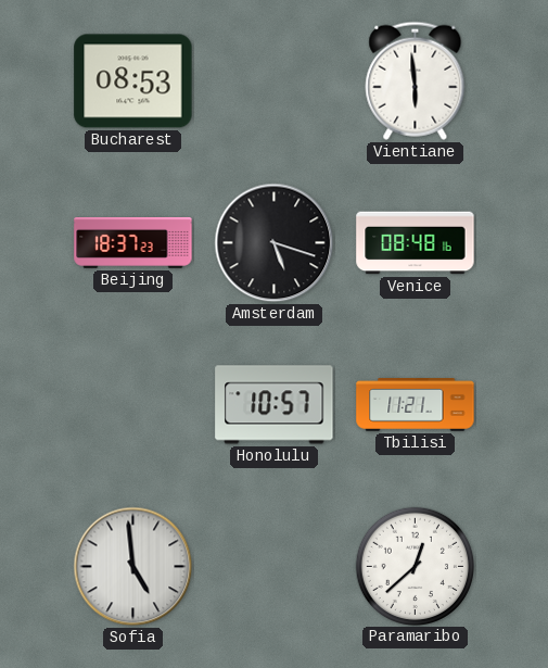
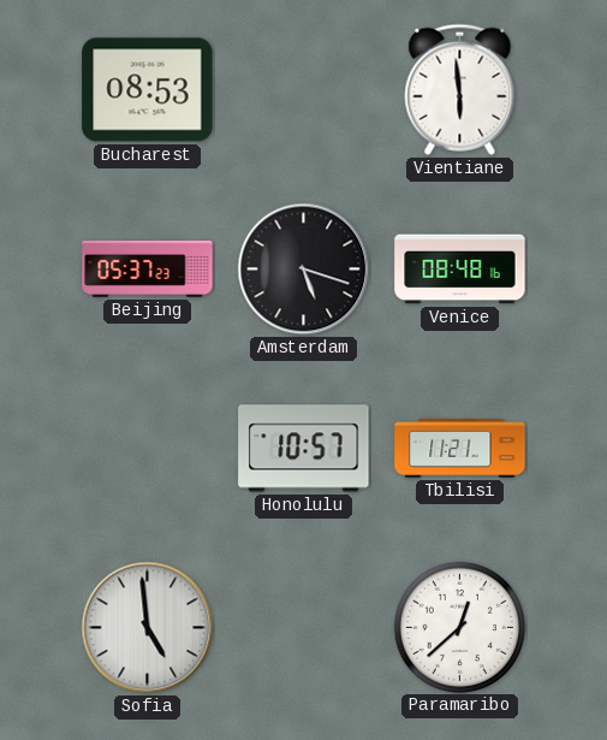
Beijing: 18:37 -> 05:37 (148, 268)
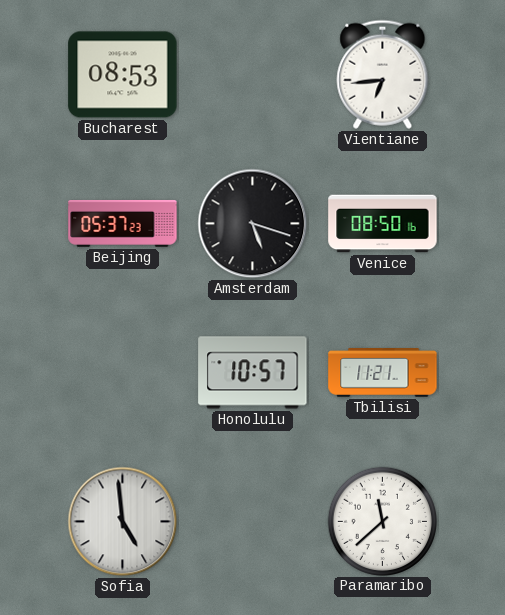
Vientiane: 5:59 -> 6:44 (383, 74)
Venice: 08:48 -> 08:50 (383, 224)
Paramaribo: 12:38 -> 11:38 (382, 521)
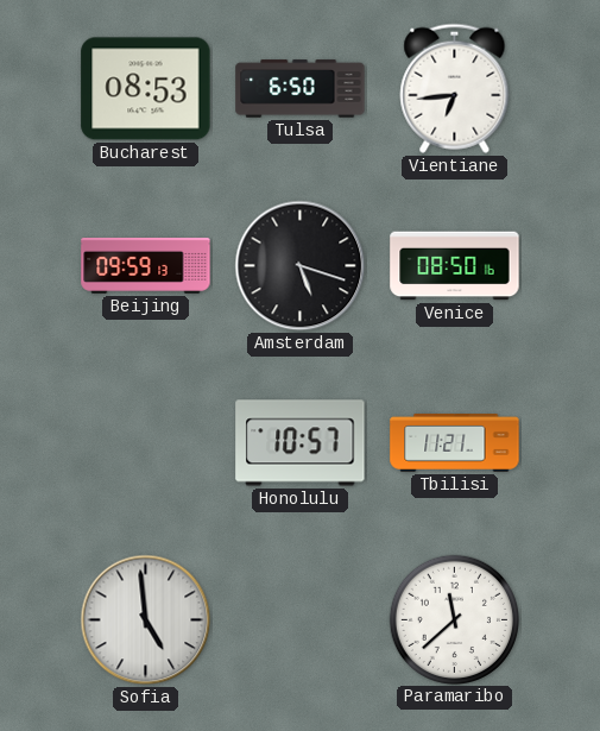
Tulsa: none -> 6:50 (301, 89)
Beijing: 05:37 -> 09:59 (146, 265)
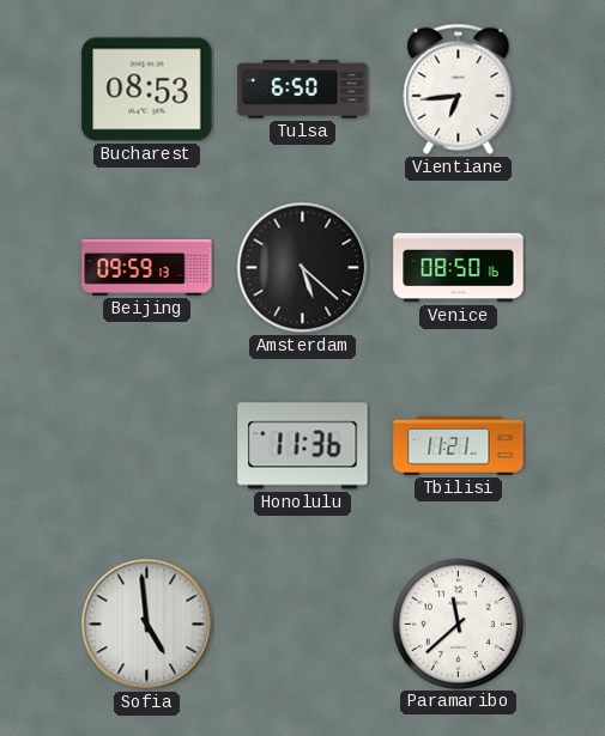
Amsterdam: 5:18 -> 5:22 (303, 268)
Honolulu: 10:57 -> 11:36 (303, 446)
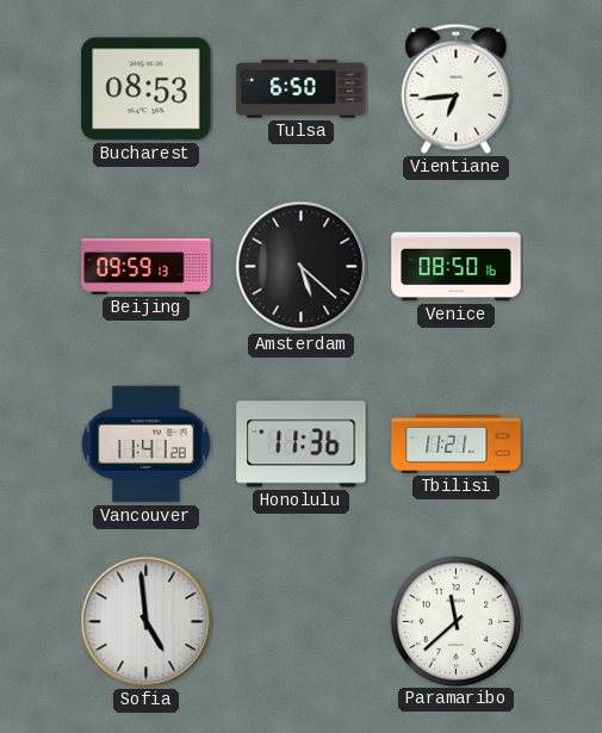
Vancouver: none -> 11:41 (147, 445)
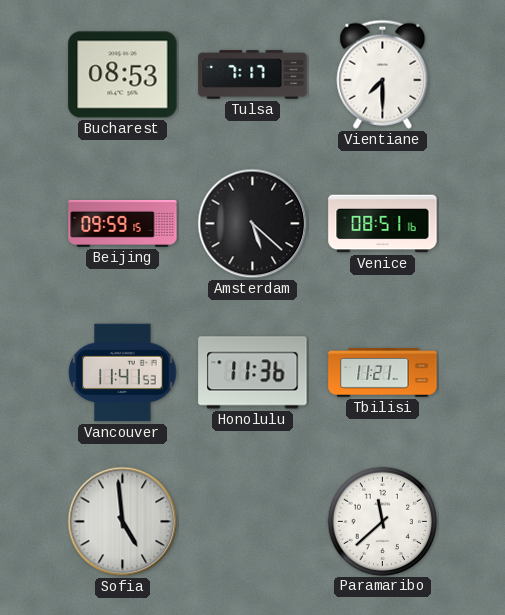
Tulsa: 6:50 -> 7:17 (253, 75)
Vientiane: 6:44 -> 7:30 (383, 74)
Beijing: 09:59:13 -> 09:59:15 (123, 223)
Venice: 08:50 -> 08:51 (383, 224)
Vancouver: 11:41:28 -> 11:41:53 (123, 373)
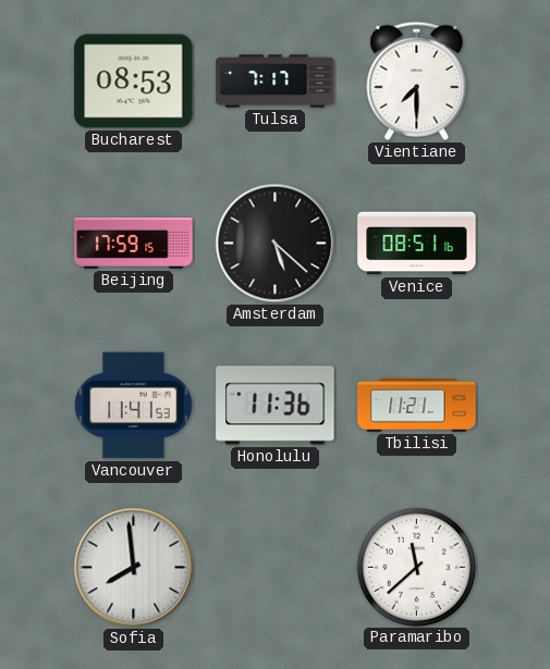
Beijing: 09:59 -> 17:59 (134, 243)
Sofia: 4:59 -> 7:59 (134, 568)
